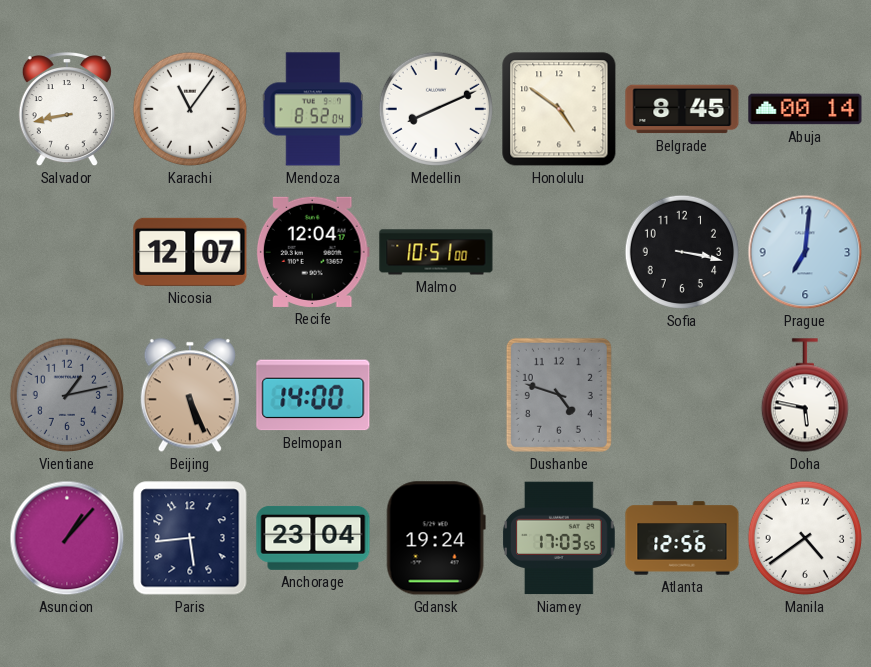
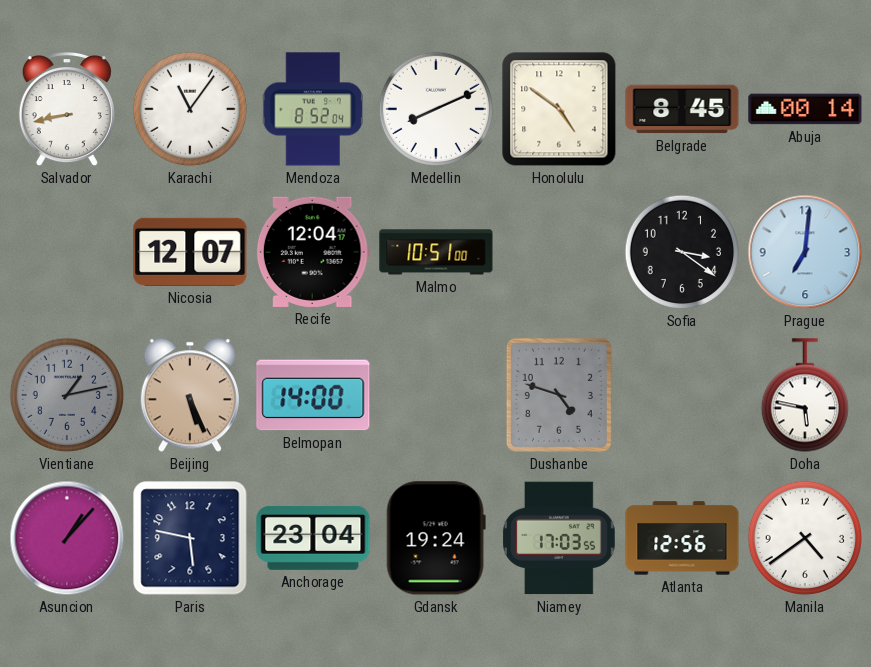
Sofia: 3:17 -> 3:21 (682, 252)
Paris: 5:44 -> 5:47 (190, 538)
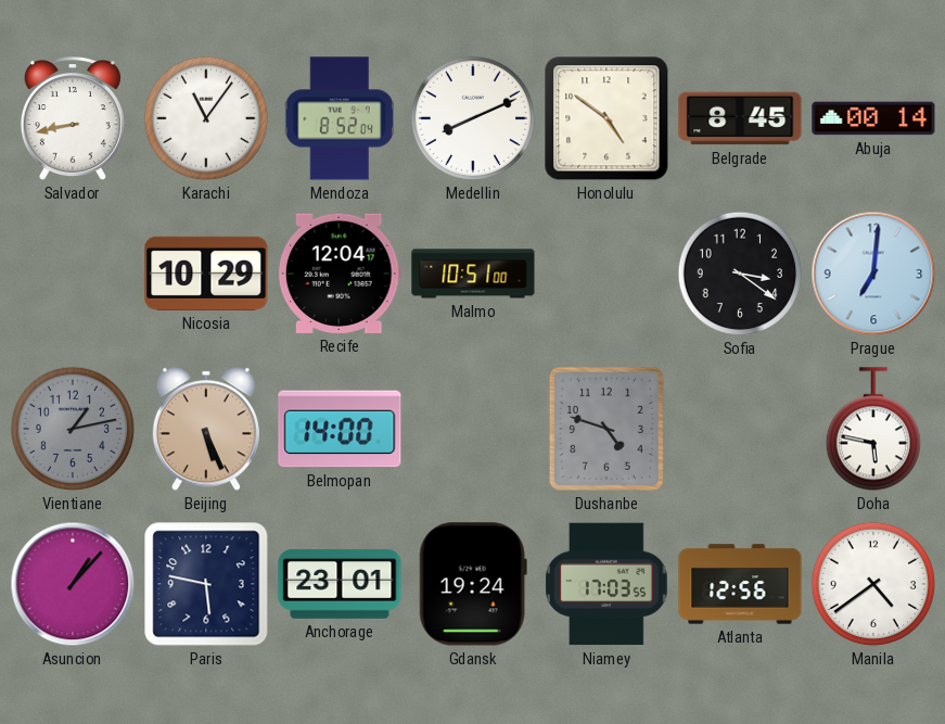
Nicosia: 12:07 -> 10:29 (206, 274)
Anchorage: 23:04 -> 23:01 (340, 584)
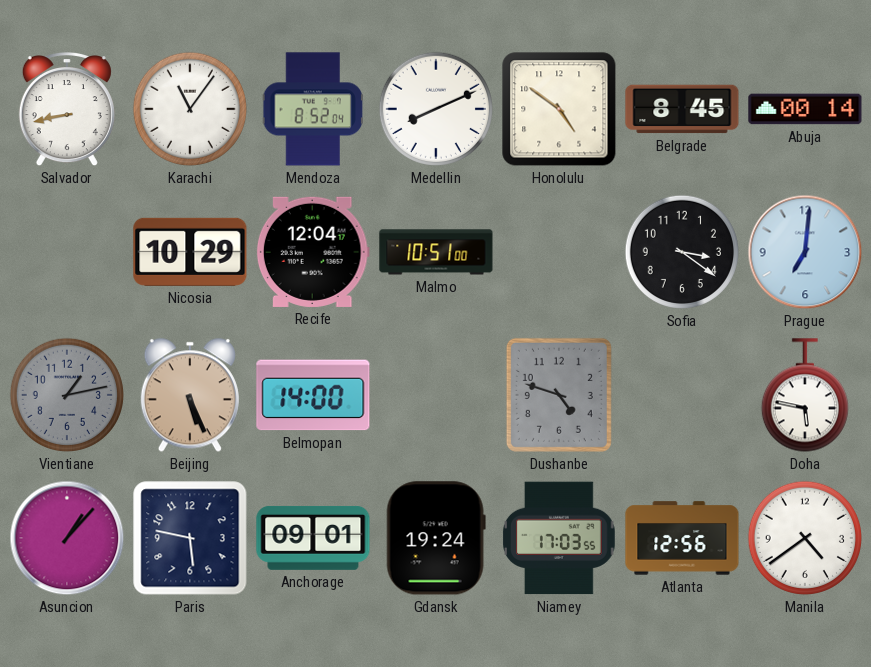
Anchorage: 23:01 -> 09:01 (313, 538)
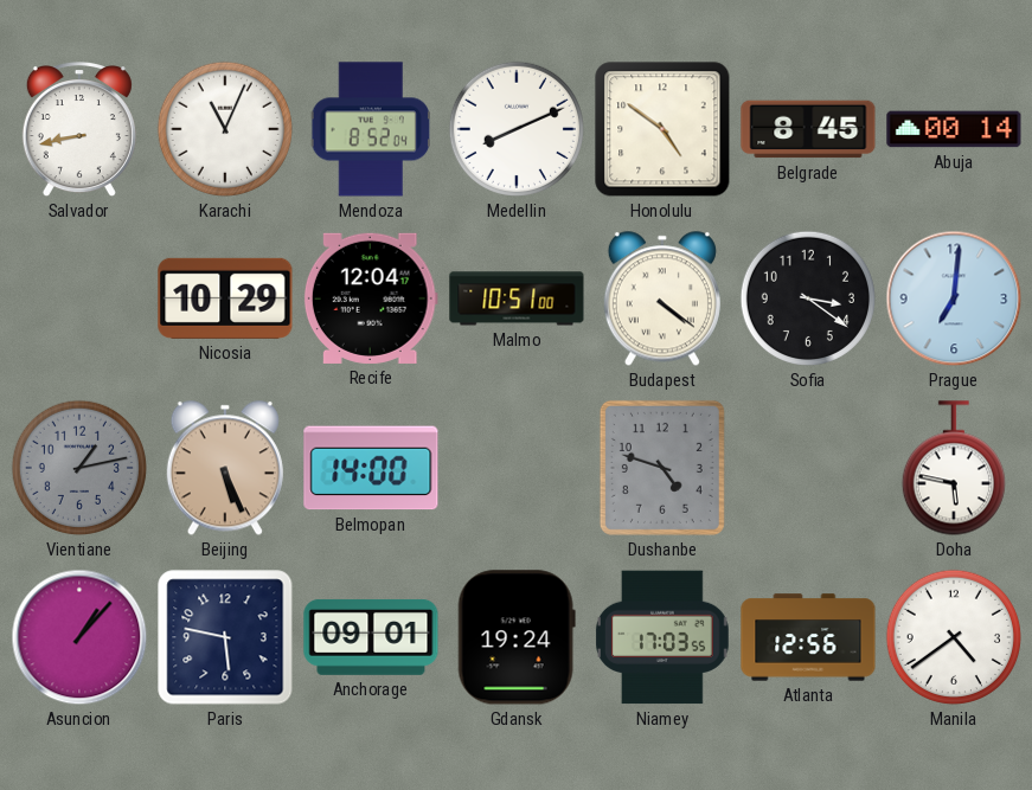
Karachi: 11:06 -> 11:04 (225, 129)
Budapest: none -> 4:21 (662, 298)
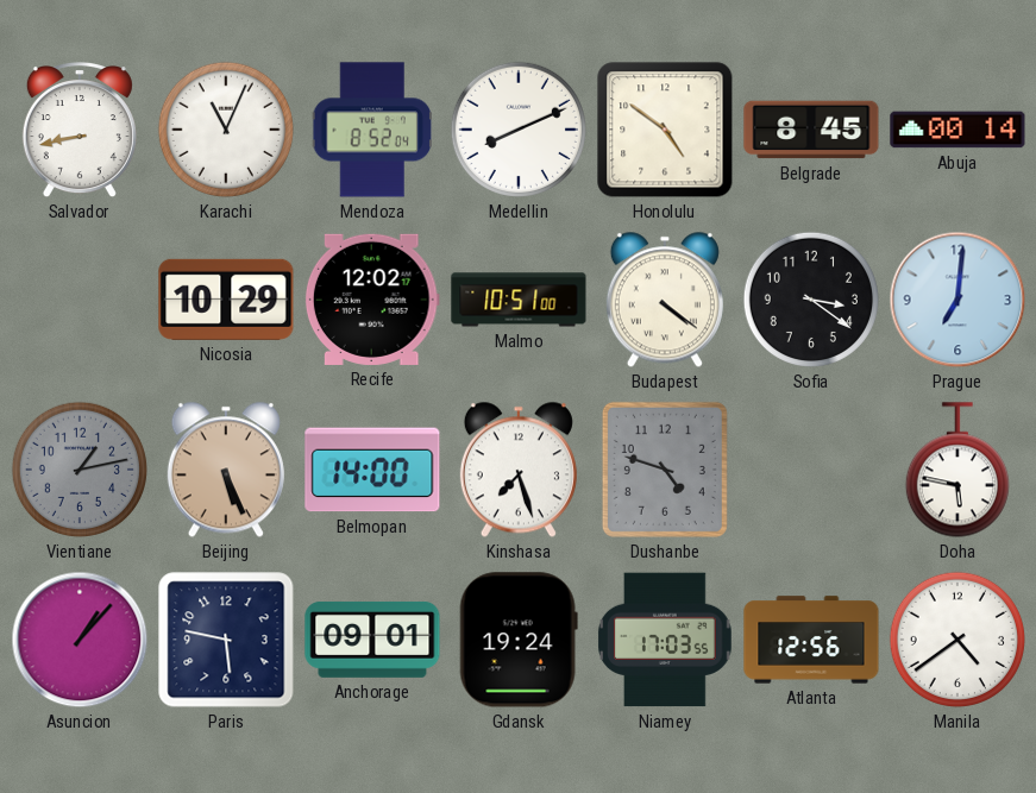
Recife: 12:04 -> 12:02 (372, 300)
Kinshasa: none -> 7:27 (519, 470)
